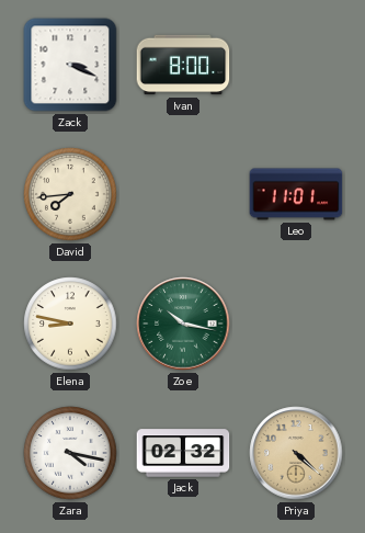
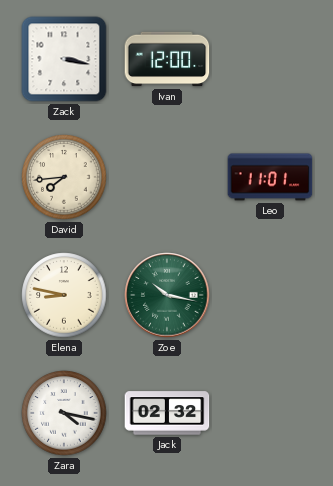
Zack: 3:19 -> 3:17 (64, 59)
Ivan: 8:00 -> 12:00 (167, 59)
Priya: 4:22 -> none (296, 453)
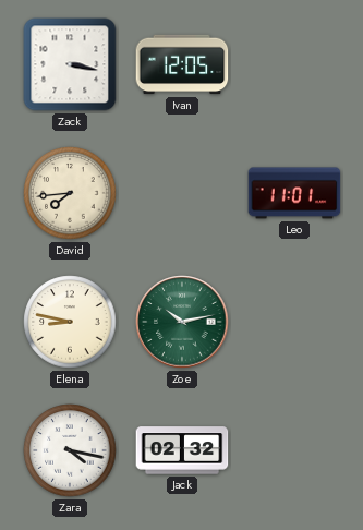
Ivan: 12:00 -> 12:05 (182, 64)
Zoe: 10:17 -> 10:13 (182, 322)
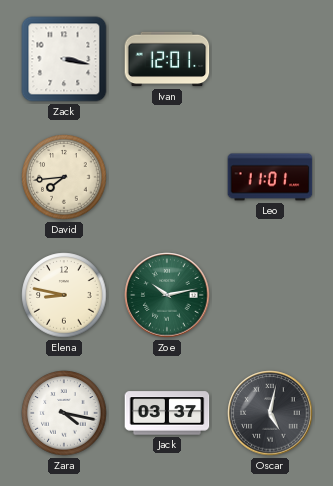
Ivan: 12:05 -> 12:01 (167, 59)
Jack: 02:32 -> 03:37 (167, 413)
Oscar: none -> 5:02 (270, 413)
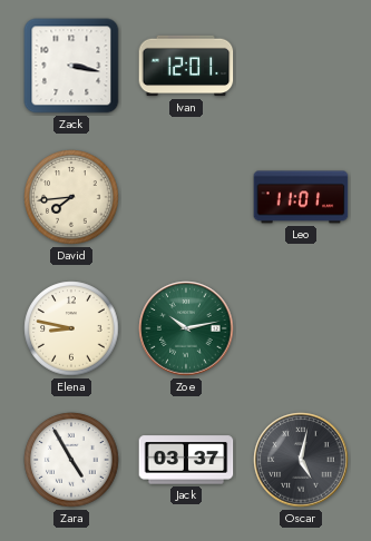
Zara: 4:17 -> 4:55 (71, 460)
